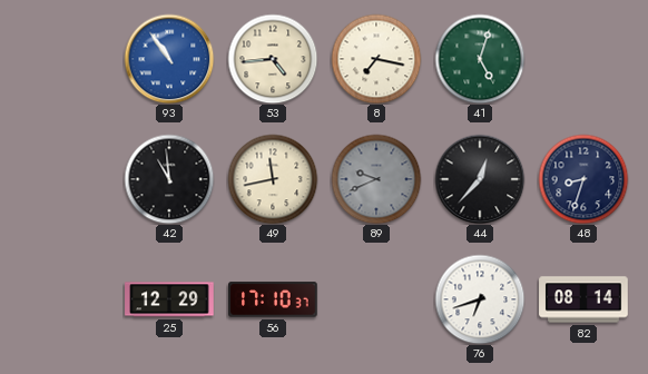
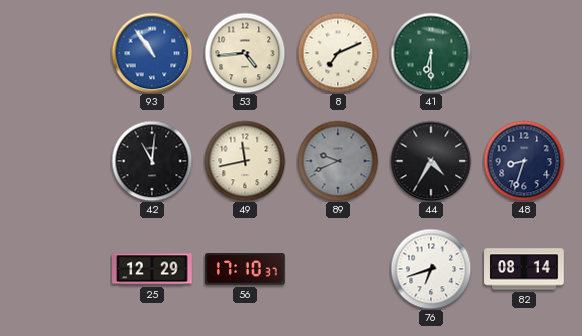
8: 7:17 -> 7:11 (338, 53)
41: 5:03 -> 6:30 (431, 53)
42: 10:59 -> 11:01 (152, 161)
44: 12:37 -> 4:35 (431, 161)
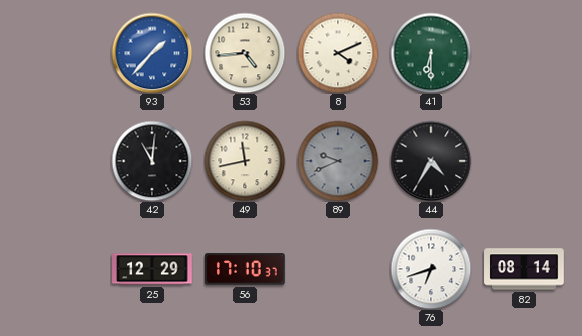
93: 10:54 -> 1:37 (152, 53)
8: 7:11 -> 4:11 (338, 53)
48: 8:33 -> none (524, 161)
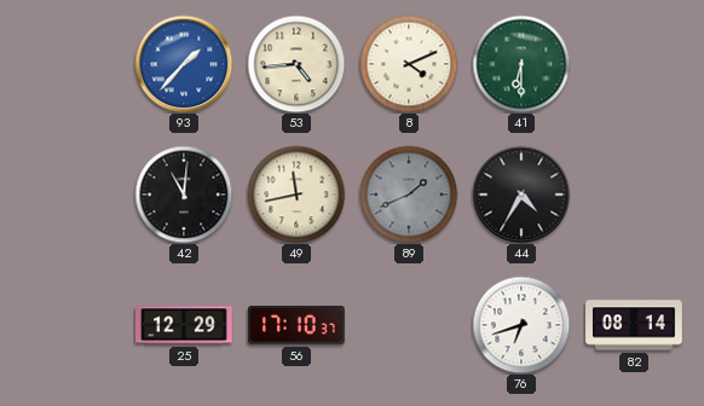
89: 9:41 -> 1:41 (409, 195)
